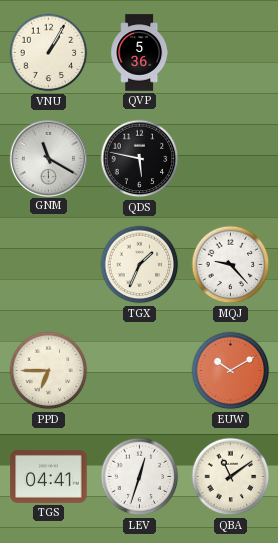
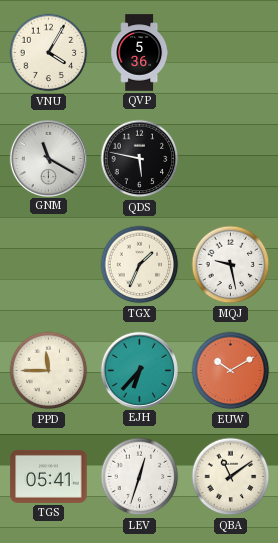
VNU: 1:05 -> 4:05 (49, 53)
MQJ: 9:23 -> 9:28 (231, 265)
PPD: 6:45 -> 11:45 (49, 371)
EJH: none -> 6:37 (139, 370)
TGS: 04:41 -> 05:41 (49, 476)
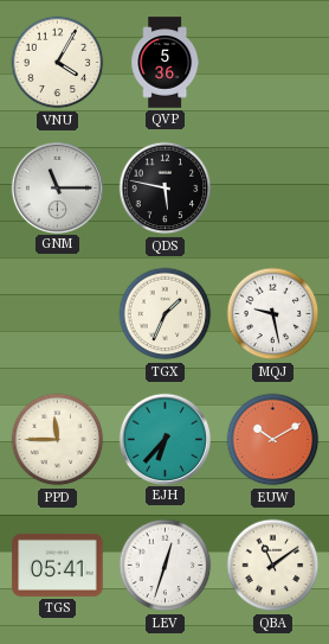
GNM: 11:20 -> 11:15 (57, 187)
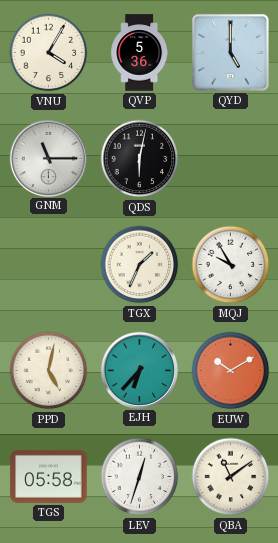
QYD: none -> 5:00 (230, 52)
QDS: 5:47 -> 6:02 (140, 159)
MQJ: 9:28 -> 9:55 (231, 265)
PPD: 11:45 -> 5:02 (49, 371)
TGS: 05:41 -> 05:58 (49, 476)
